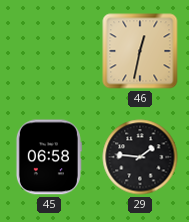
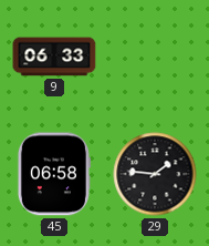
9: none -> 06:33 (54, 57)
46: 12:32 -> none (140, 51)
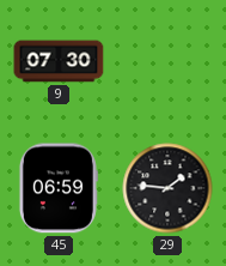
9: 06:33 -> 07:30 (59, 61)
45: 06:58 -> 06:59 (57, 188)
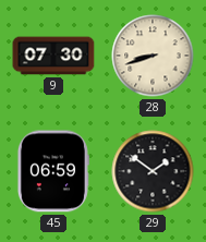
28: none -> 8:42 (153, 56)
29: 1:46 -> 1:51 (153, 171)
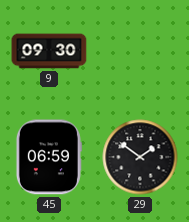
9: 07:30 -> 09:30 (49, 51)
28: 8:42 -> none (153, 56)
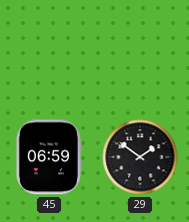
9: 09:30 -> none (49, 51)
